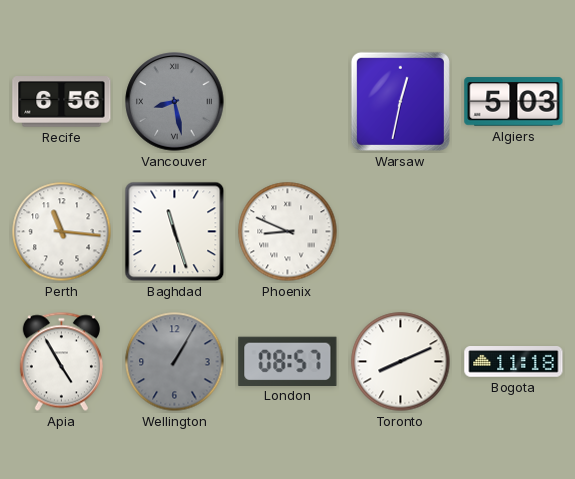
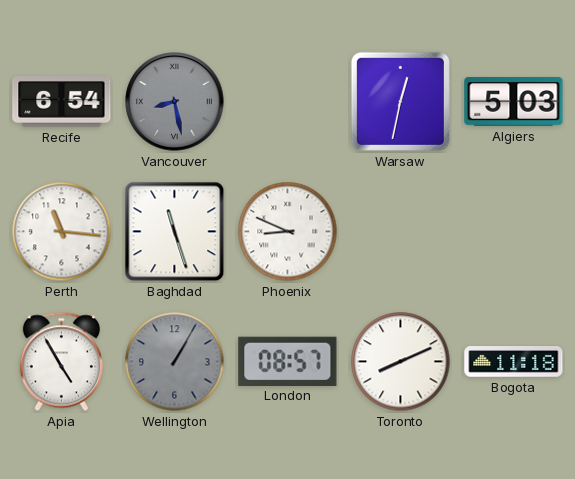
Recife: 6:56 -> 6:54 (62, 102)
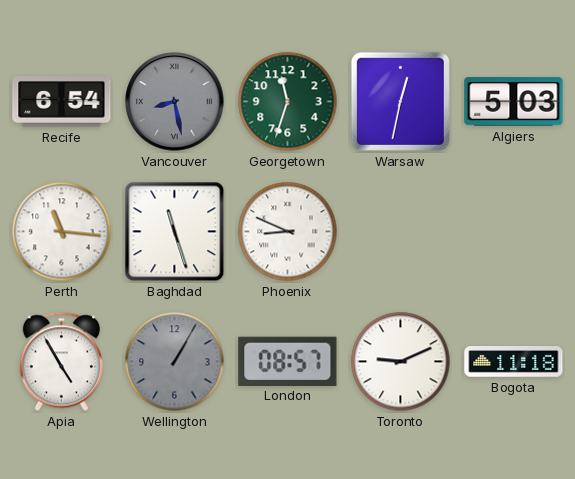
Georgetown: none -> 11:33 (288, 102)
Toronto: 8:11 -> 9:11 (401, 362)
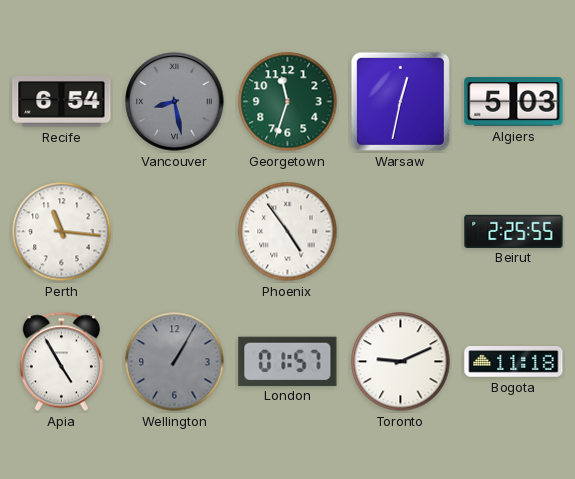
Baghdad: 11:27 -> none (175, 232)
Phoenix: 8:49 -> 4:54 (288, 232)
Beirut: none -> 2:25 (514, 231)
London: 08:57 -> 01:57 (288, 361)
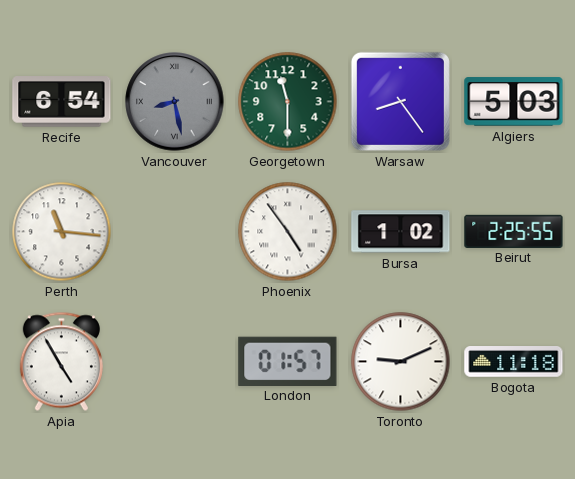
Georgetown: 11:33 -> 11:30 (288, 102)
Warsaw: 12:32 -> 8:24 (400, 101)
Bursa: none -> 1:02 (401, 232)
Wellington: 1:05 -> none (175, 362)
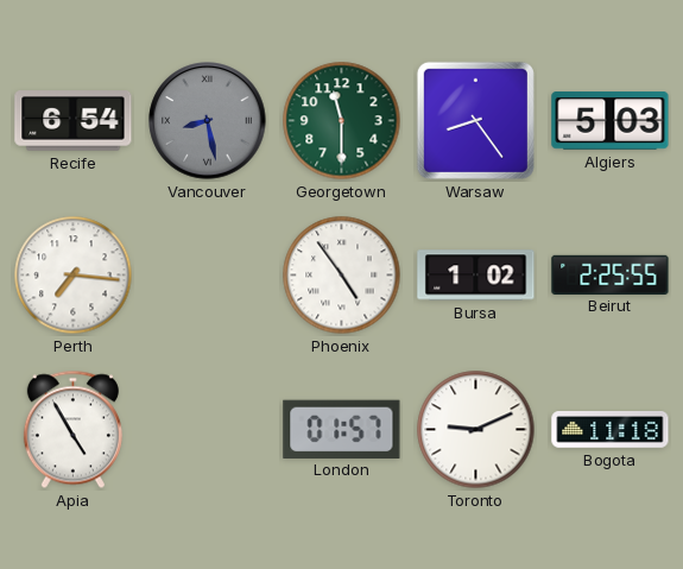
Perth: 11:16 -> 7:16 (74, 276)
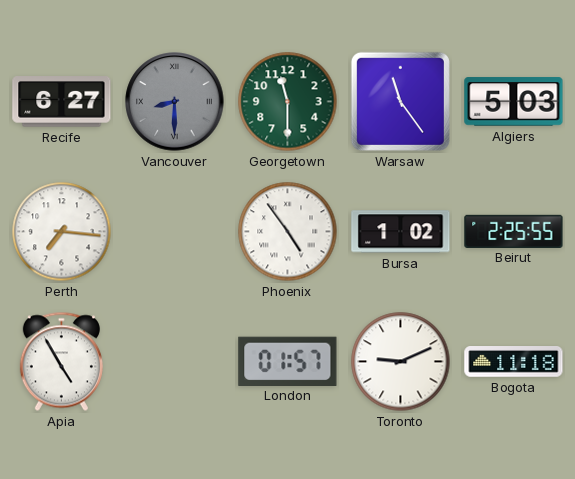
Recife: 6:54 -> 6:27 (62, 102)
Vancouver: 8:28 -> 8:30 (175, 102)
Warsaw: 8:24 -> 11:24 (400, 101)
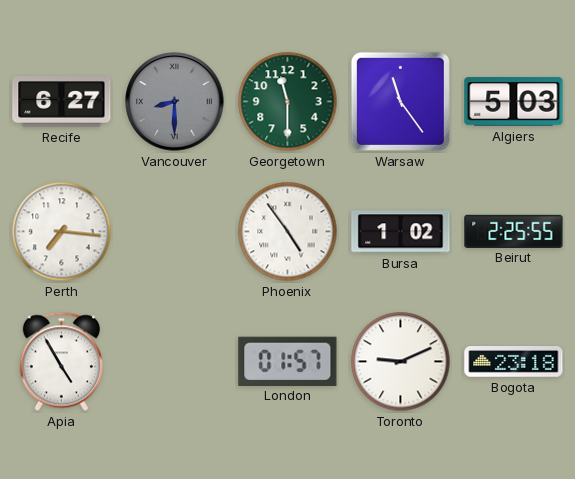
Bogota: 11:18 -> 23:18 (514, 362)
